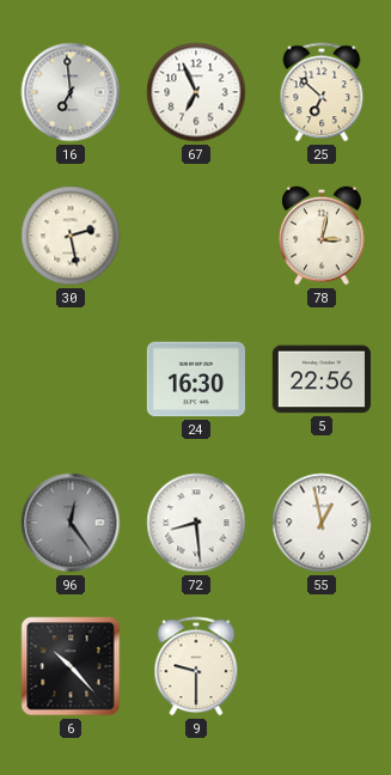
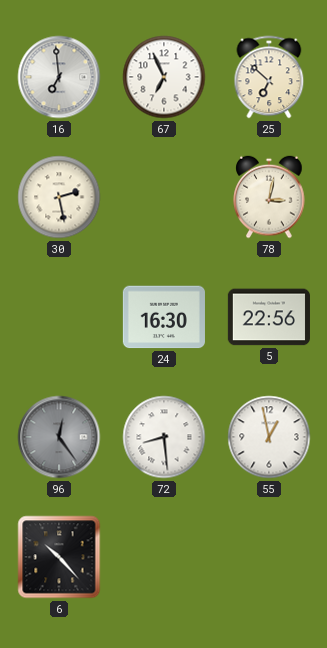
9: 9:30 -> none (196, 666)
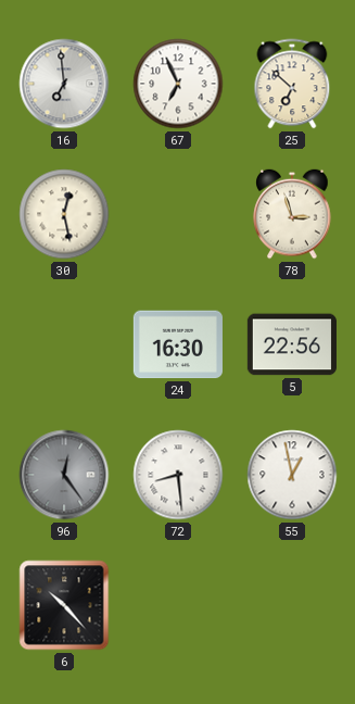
30: 2:28 -> 12:28 (64, 214)
78: 3:02 -> 2:57 (292, 214)
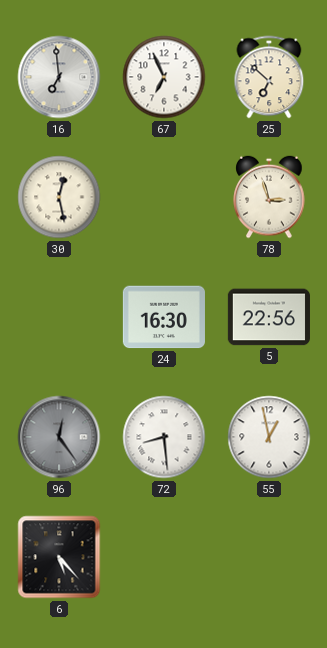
6: 10:23 -> 5:23 (59, 557)
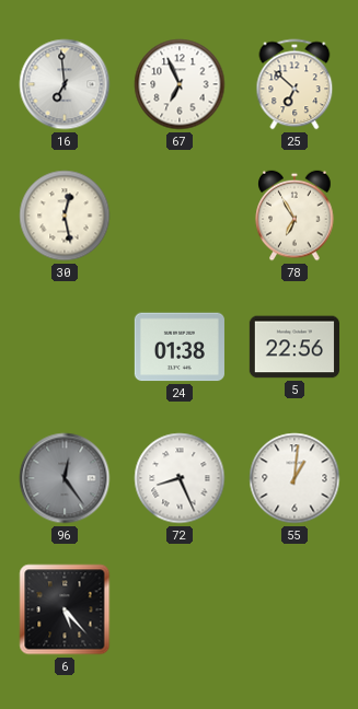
78: 2:57 -> 6:55 (295, 216)
24: 16:30 -> 01:38 (180, 347)
72: 8:29 -> 8:26 (180, 478)
55: 12:58 -> 1:01 (295, 478)
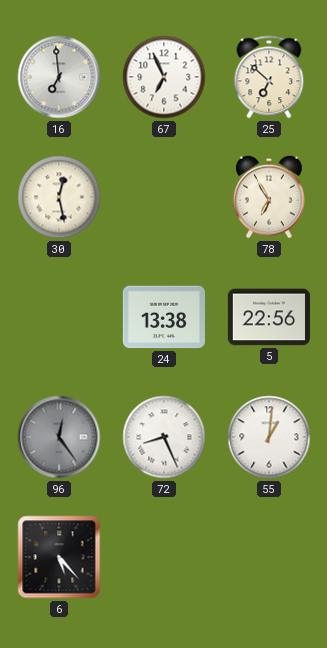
24: 01:38 -> 13:38 (164, 317)
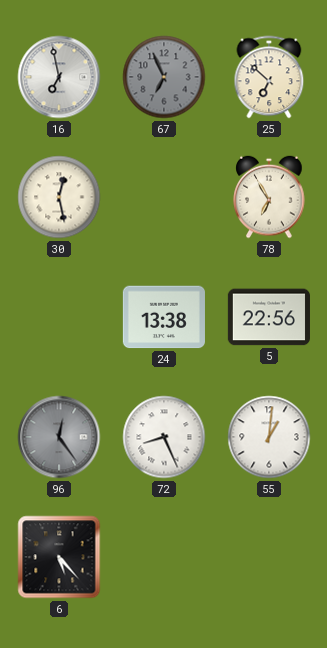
16: 6:59 -> 6:58 (59, 77)
67 dial: white -> grey (164, 77)
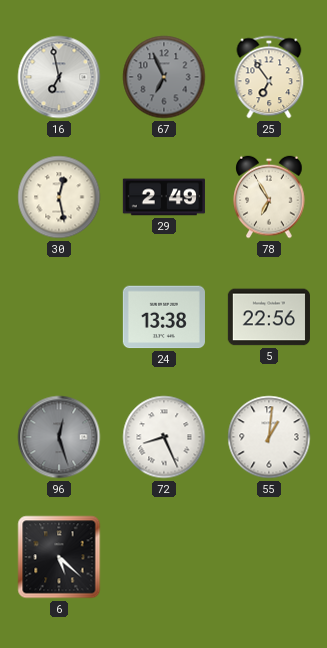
25: 6:52 -> 6:54 (269, 77)
29: none -> 2:49 (164, 197)
96: 12:24 -> 12:27 (59, 437)
6: 5:23 -> 5:22 (59, 557)
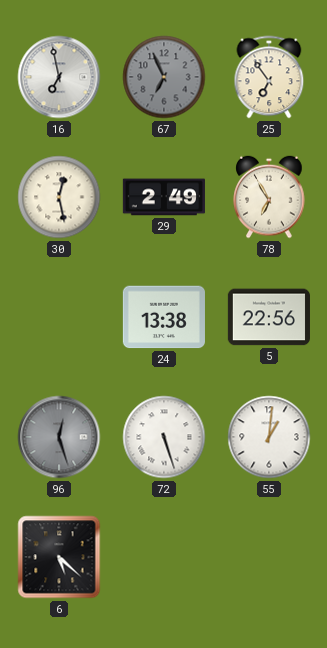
72: 8:26 -> 5:27 (164, 437)
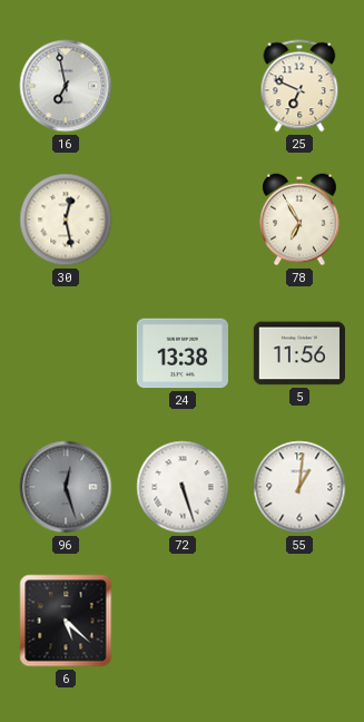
67: 6:56 -> none (164, 77)
25: 6:54 -> 6:49 (299, 86)
29: 2:49 -> none (164, 197)
5: 22:56 -> 11:56 (299, 353)
